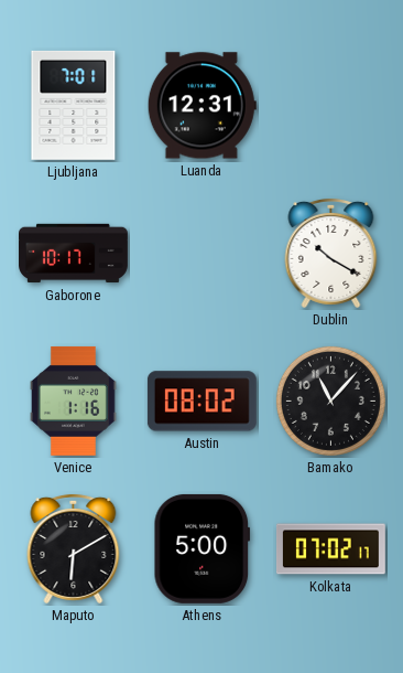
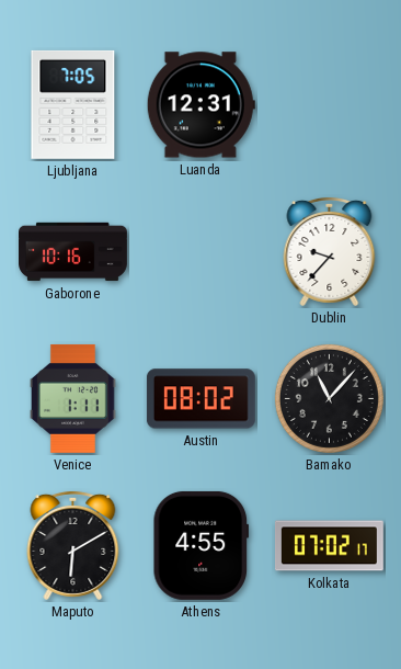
Ljubljana: 7:01 -> 7:05 (73, 104)
Gaborone: 10:17 -> 10:16 (73, 252)
Dublin: 10:20 -> 9:37 (330, 251)
Venice: 1:16 -> 1:11 (73, 398)
Athens: 5:00 -> 4:55 (202, 545)
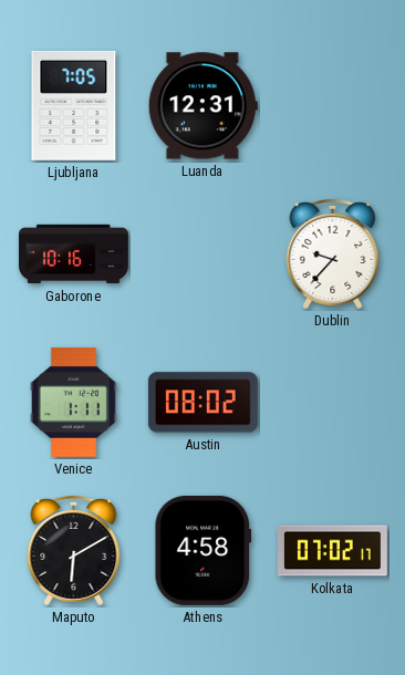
Bamako: 11:07 -> none (329, 398)
Athens: 4:55 -> 4:58 (204, 550)
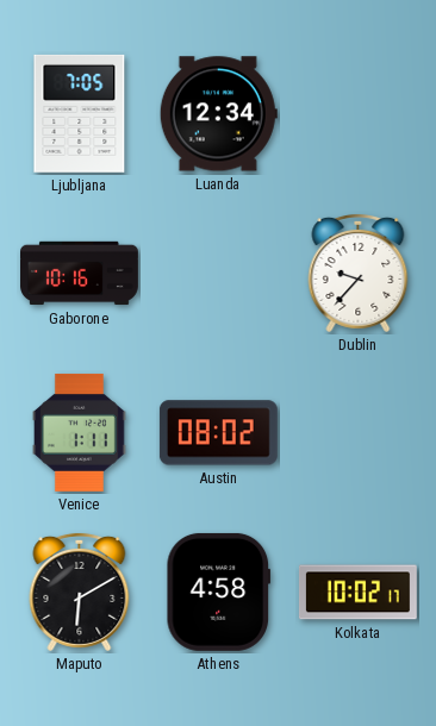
Luanda: 12:31 -> 12:34 (218, 114)
Kolkata: 07:02 -> 10:02 (357, 593)
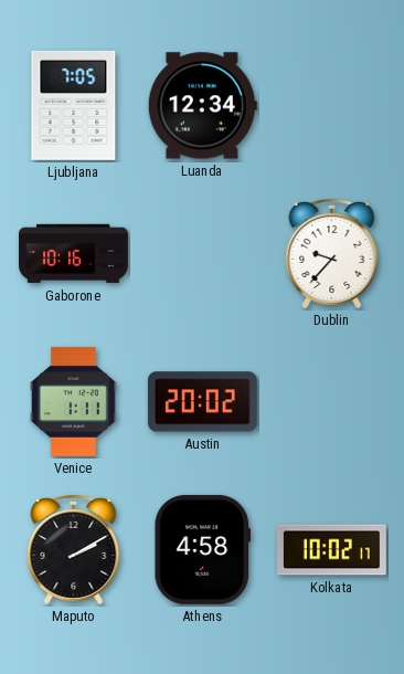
Austin: 08:02 -> 20:02 (202, 402)
Maputo: 6:10 -> 2:10 (74, 549)
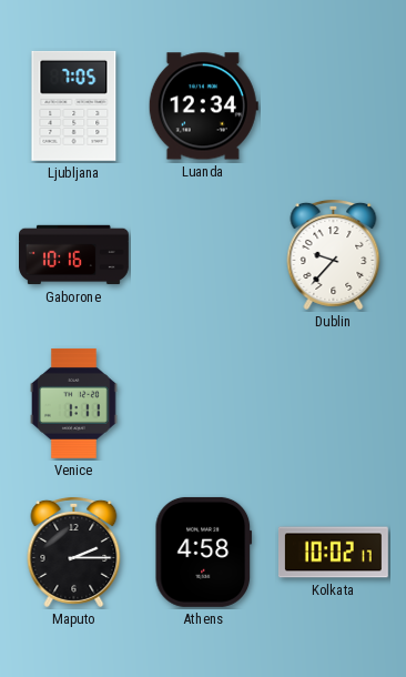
Austin: 20:02 -> none (202, 402)
Maputo: 2:10 -> 2:15 (74, 552)
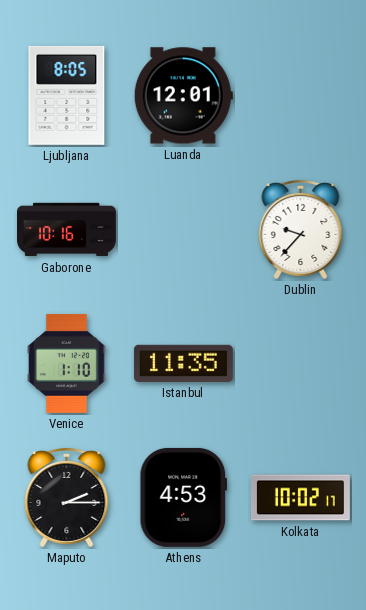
Ljubljana: 7:05 -> 8:05 (67, 95)
Luanda: 12:34 -> 12:01 (183, 96)
Venice: 1:11 -> 1:10 (67, 363)
Istanbul: none -> 11:35 (183, 363)
Athens: 4:58 -> 4:53 (184, 497)
